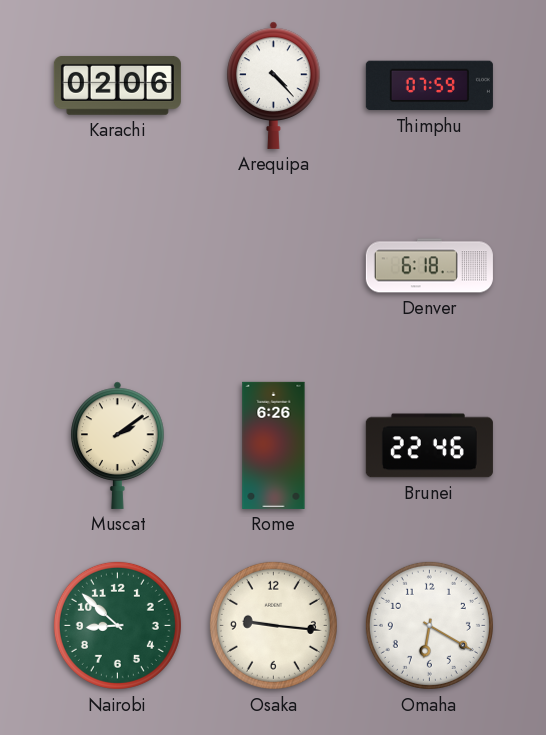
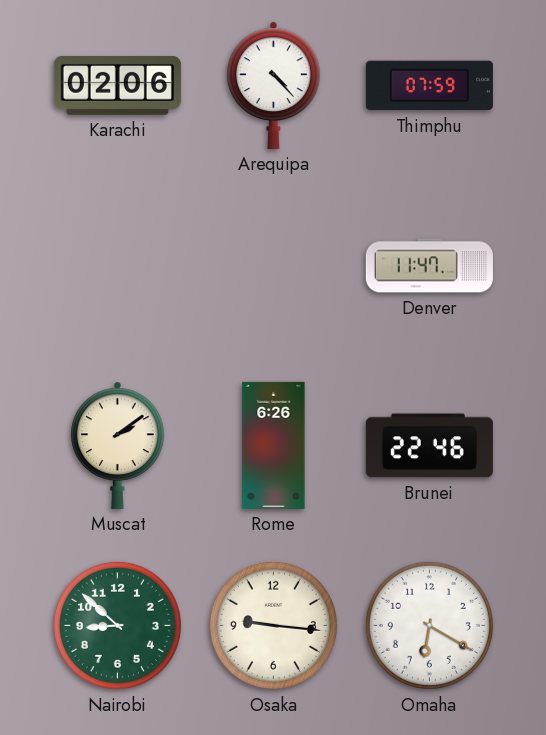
Denver: 6:18 -> 11:47 (429, 266)
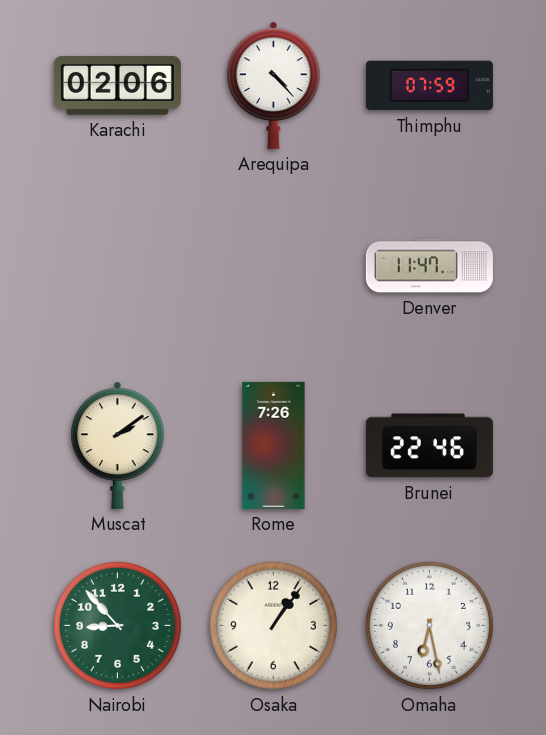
Rome: 6:26 -> 7:26 (274, 445)
Nairobi: 8:52 -> 8:53 (117, 625)
Osaka: 9:16 -> 1:06 (273, 625)
Omaha: 6:20 -> 6:28 (429, 625)
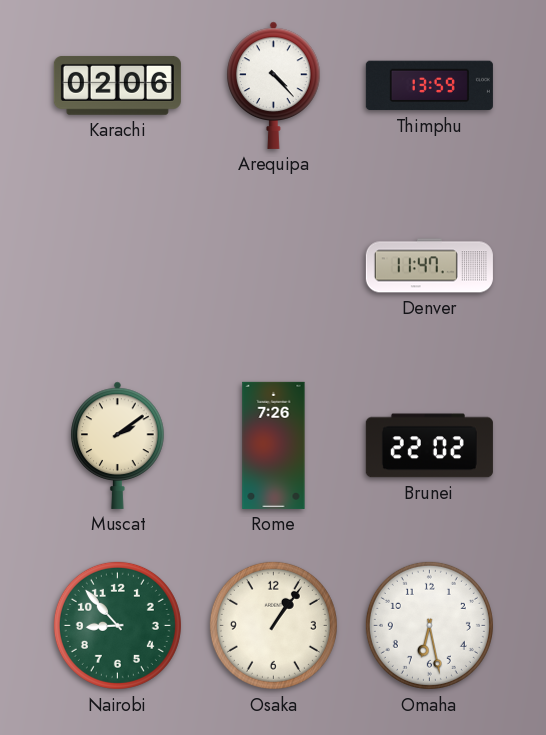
Thimphu: 07:59 -> 13:59 (429, 86)
Brunei: 22:46 -> 22:02 (429, 446)
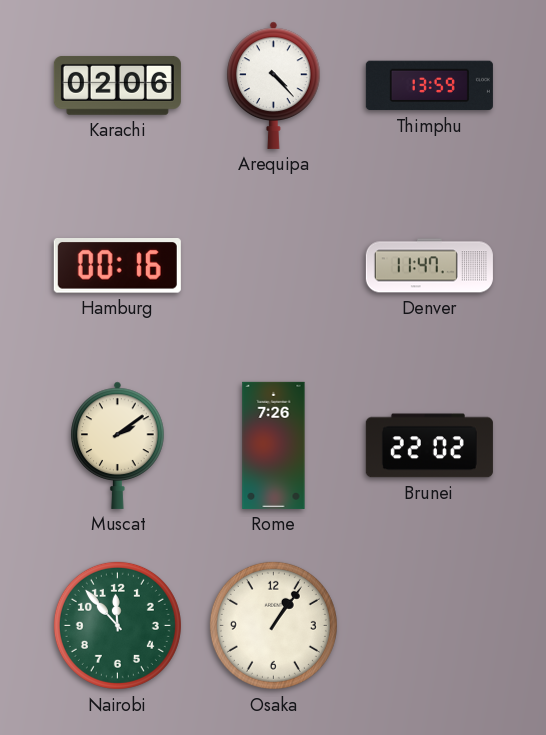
Hamburg: none -> 00:16 (117, 266)
Nairobi: 8:53 -> 11:53 (117, 625)
Omaha: 6:28 -> none (429, 625)
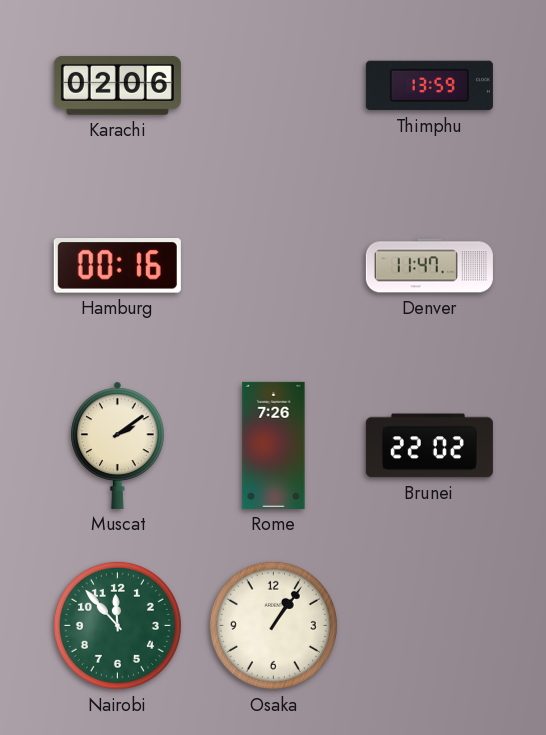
Arequipa: 4:23 -> none (274, 85)
